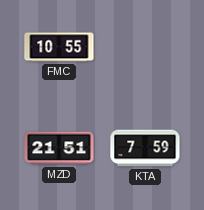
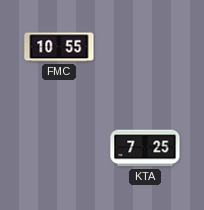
MZD: 21:51 -> none (59, 148)
KTA: 7:59 -> 7:25 (145, 148)
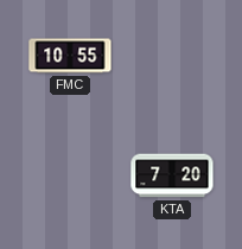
KTA: 7:25 -> 7:20 (172, 175)
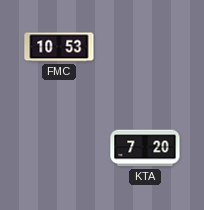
FMC: 10:55 -> 10:53 (59, 47)
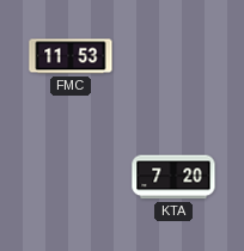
FMC: 10:53 -> 11:53 (71, 56)
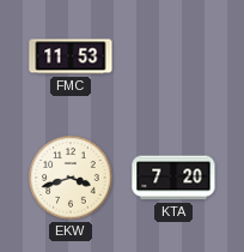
EKW: none -> 3:42 (71, 178)
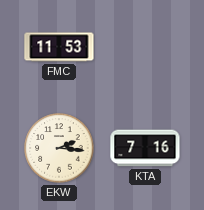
EKW: 3:42 -> 2:16 (59, 148)
KTA: 7:20 -> 7:16 (145, 148)
